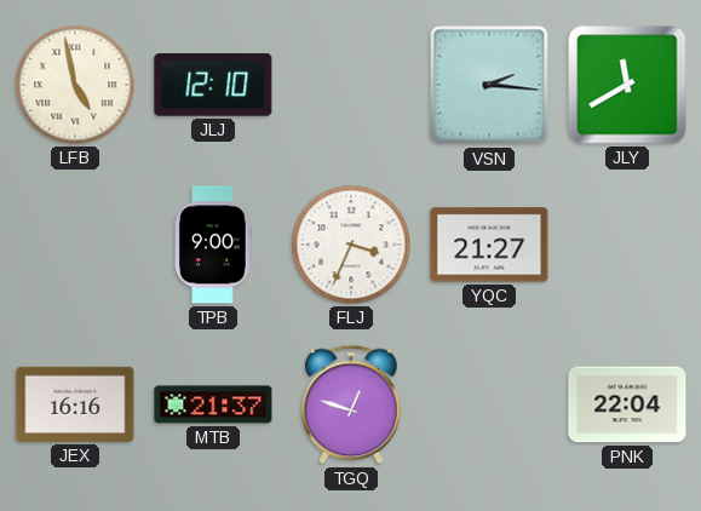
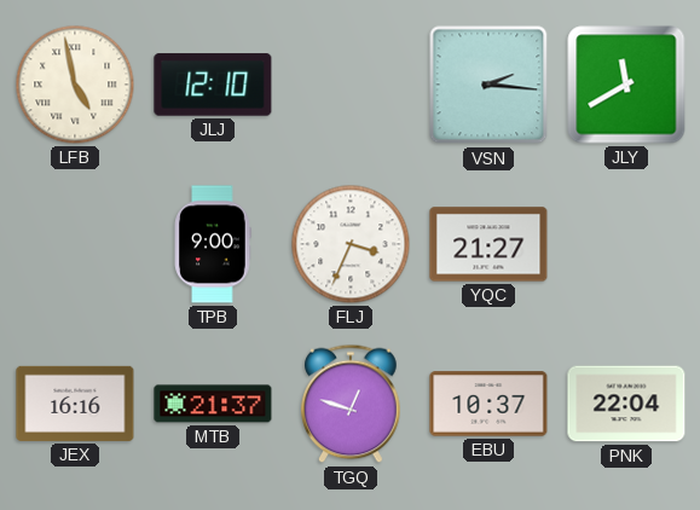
EBU: none -> 10:37 (488, 404)
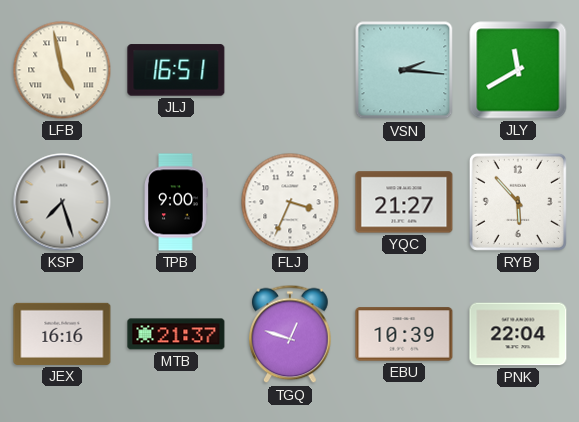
JLJ: 12:10 -> 16:51 (176, 70)
KSP: none -> 7:27 (62, 202)
RYB: none -> 5:53 (518, 202)
EBU: 10:37 -> 10:39 (404, 334)
